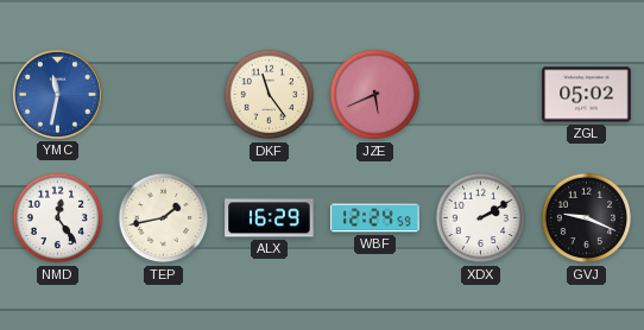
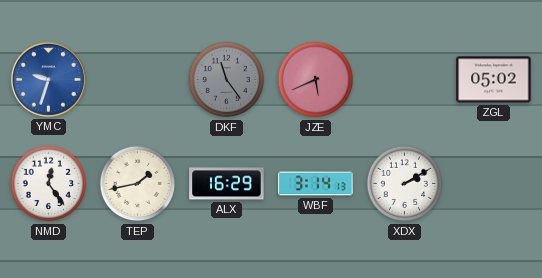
YMC: 11:32 -> 9:33 (48, 79)
DKF dial: cream -> grey (227, 80)
WBF: 12:24 -> 3:14 (316, 184)
GVJ: 9:19 -> none (587, 218)
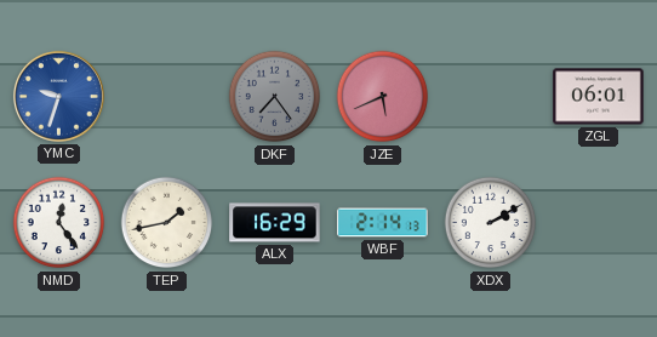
DKF: 11:24 -> 7:24 (275, 97)
ZGL: 05:02 -> 06:01 (599, 97)
WBF: 3:14 -> 2:14 (383, 223)
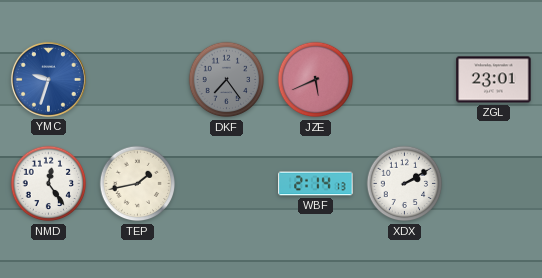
ZGL: 06:01 -> 23:01 (494, 80)
ALX: 16:29 -> none (275, 223)
